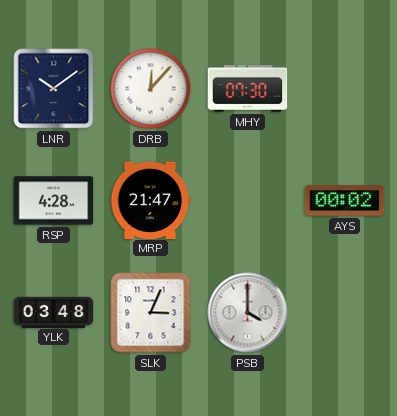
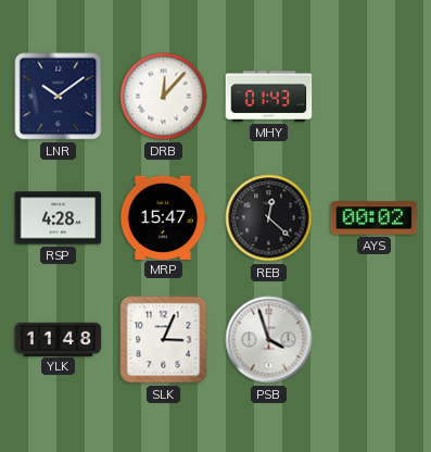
MHY: 07:30 -> 01:43 (269, 97)
MRP: 21:47 -> 15:47 (164, 217)
REB: none -> 12:22 (269, 218)
YLK: 03:48 -> 11:48 (59, 339)
PSB: 4:00 -> 3:57 (269, 340)
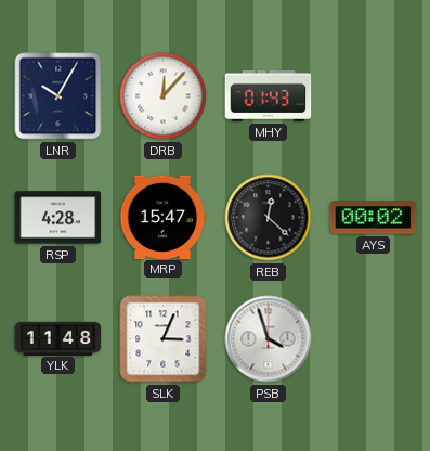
LNR: 10:09 -> 10:05 (58, 96)
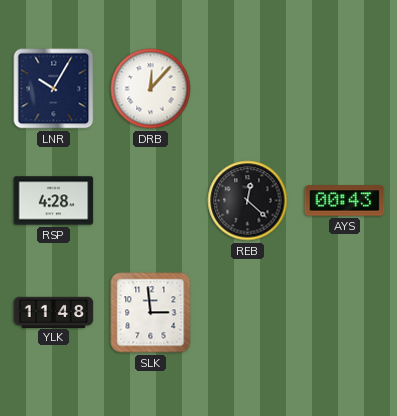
MHY: 01:43 -> none (269, 96)
MRP: 15:47 -> none (164, 217)
AYS: 00:02 -> 00:43 (345, 201)
SLK: 3:04 -> 2:59 (151, 313)
PSB: 3:57 -> none (269, 339)
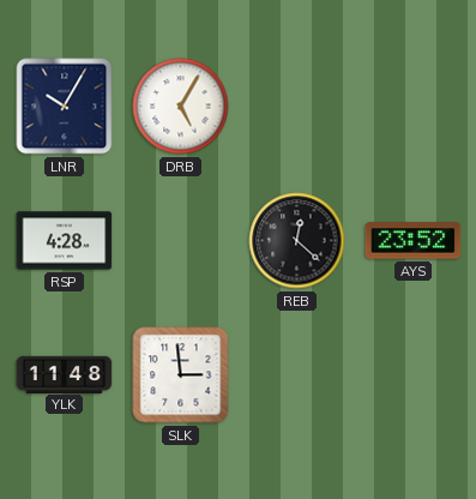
DRB: 12:07 -> 5:05 (181, 107)
AYS: 00:43 -> 23:52 (414, 241)
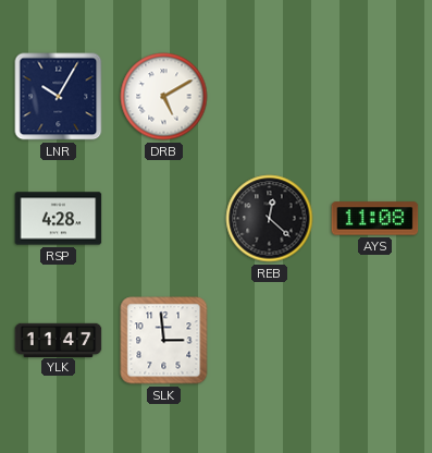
DRB: 5:05 -> 5:10 (164, 97)
AYS: 23:52 -> 11:08 (375, 219)
YLK: 11:48 -> 11:47 (59, 340)
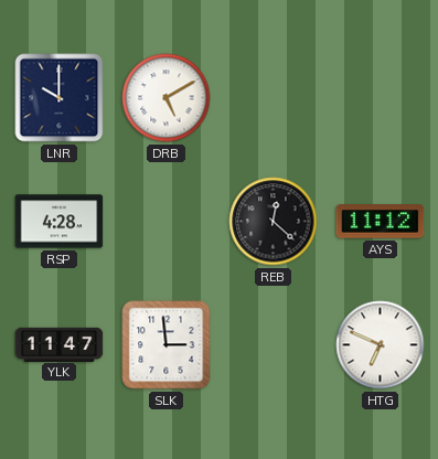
LNR: 10:05 -> 10:00 (60, 98)
AYS: 11:08 -> 11:12 (381, 222)
HTG: none -> 6:49 (381, 345)
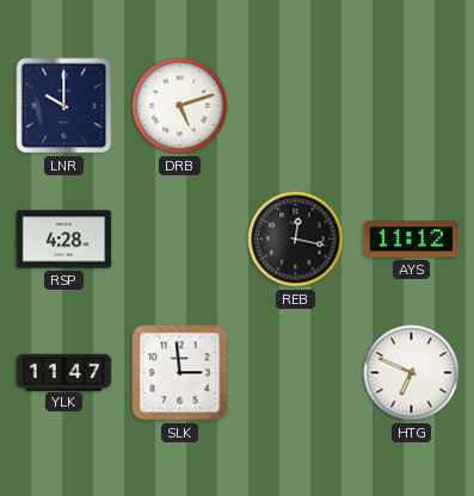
DRB: 5:10 -> 5:12 (180, 106)
REB: 12:22 -> 12:17 (296, 240)
